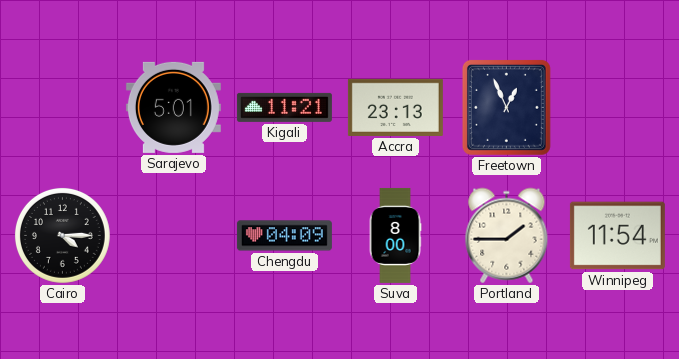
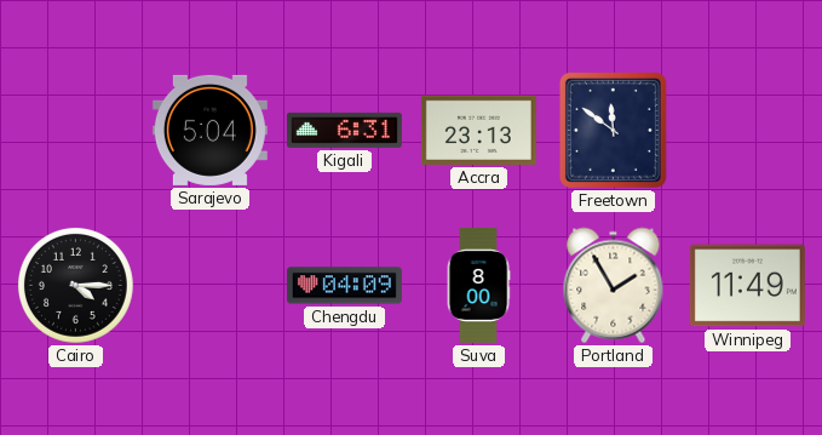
Sarajevo: 5:01 -> 5:04 (209, 130)
Kigali: 11:21 -> 6:31 (344, 130)
Freetown: 12:56 -> 11:51 (613, 130)
Portland: 1:45 -> 1:55 (614, 286)
Winnipeg: 11:54 -> 11:49 (747, 286)
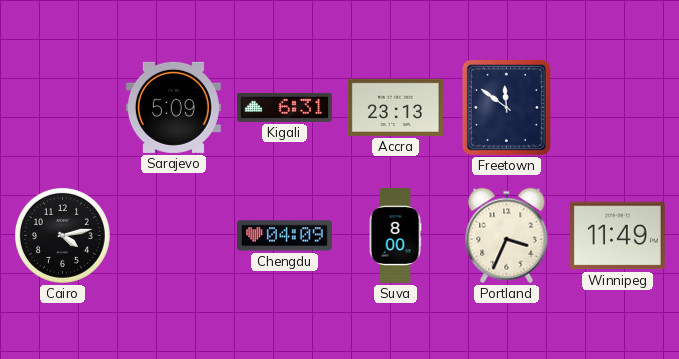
Sarajevo: 5:04 -> 5:09 (173, 107)
Cairo: 4:15 -> 4:13 (62, 235)
Portland: 1:55 -> 3:34 (507, 236)
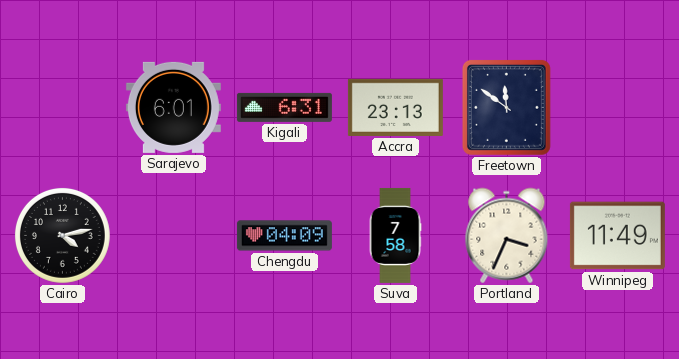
Sarajevo: 5:09 -> 6:01 (173, 107)
Suva: 8:00 -> 7:58 (395, 235)
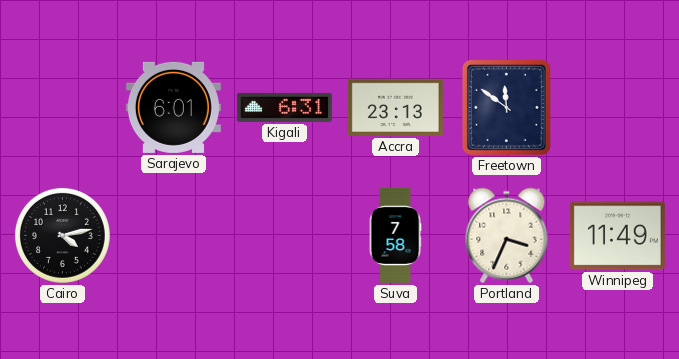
Chengdu: 04:09 -> none (284, 236)
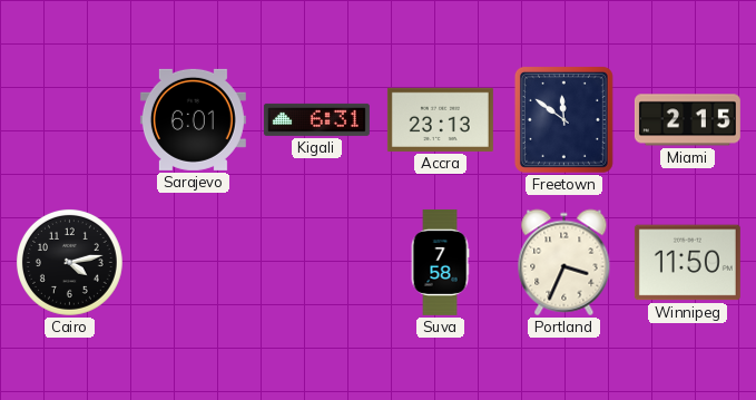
Miami: none -> 2:15 (687, 120)
Winnipeg: 11:49 -> 11:50 (687, 263)
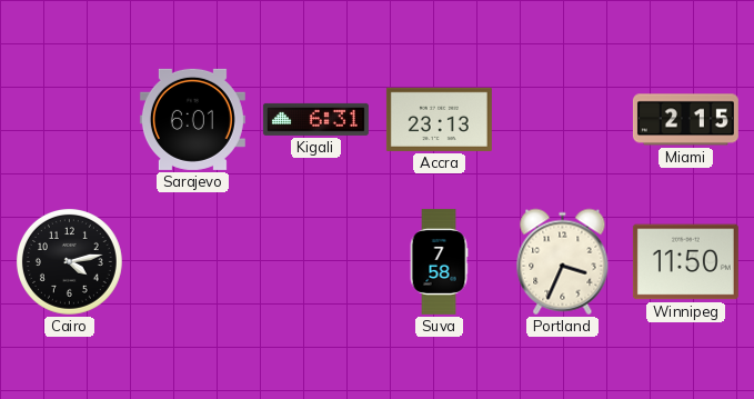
Freetown: 11:51 -> none (563, 119)
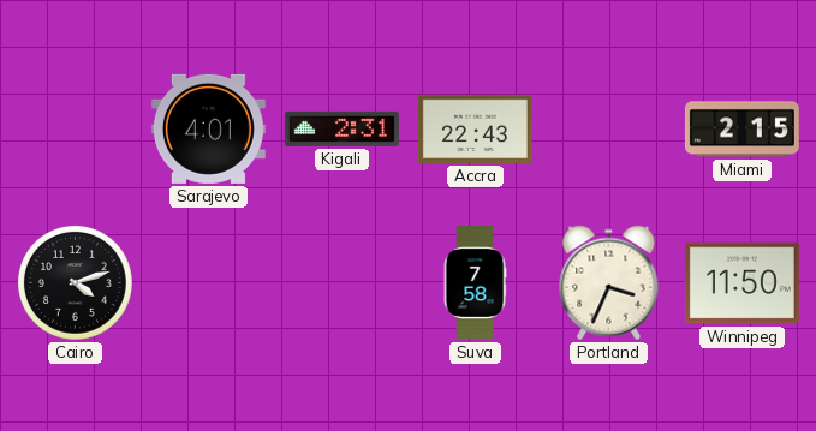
Sarajevo: 6:01 -> 4:01 (208, 128)
Kigali: 6:31 -> 2:31 (341, 128)
Accra: 23:13 -> 22:43 (475, 128)
Cairo: 4:13 -> 4:12 (75, 282)
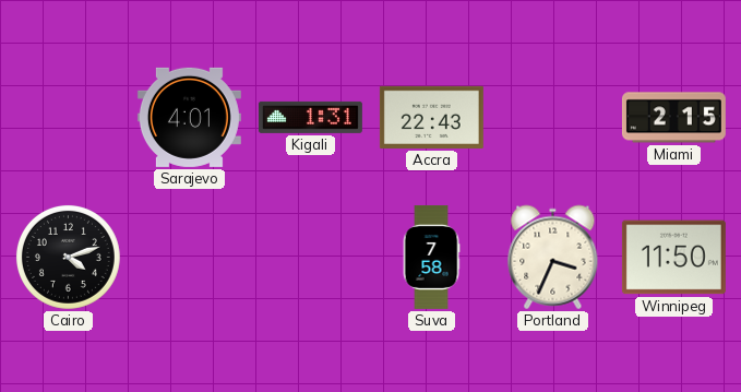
Kigali: 2:31 -> 1:31 (310, 117)
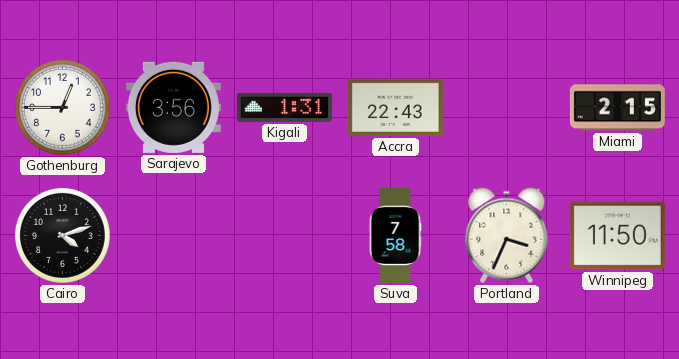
Gothenburg: none -> 12:45 (62, 107)
Sarajevo: 4:01 -> 3:56 (173, 107)
